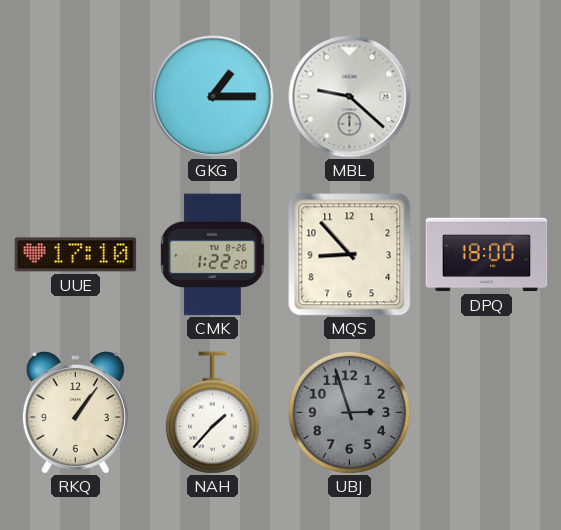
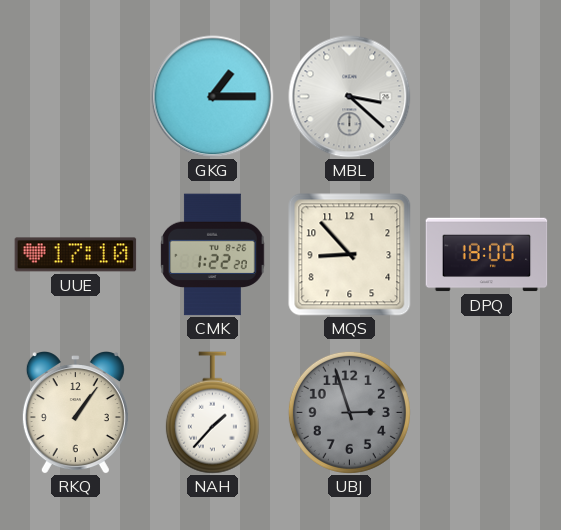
MBL: 9:22 -> 3:22 (350, 97)
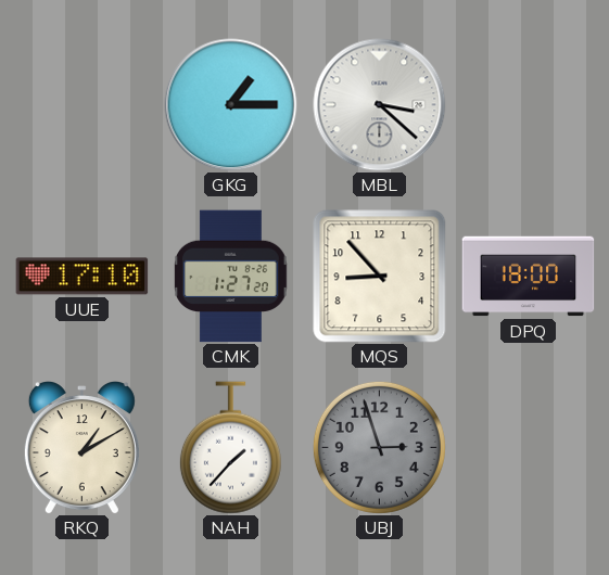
CMK: 1:22 -> 1:27 (231, 277)
RKQ: 1:06 -> 1:10 (81, 448)
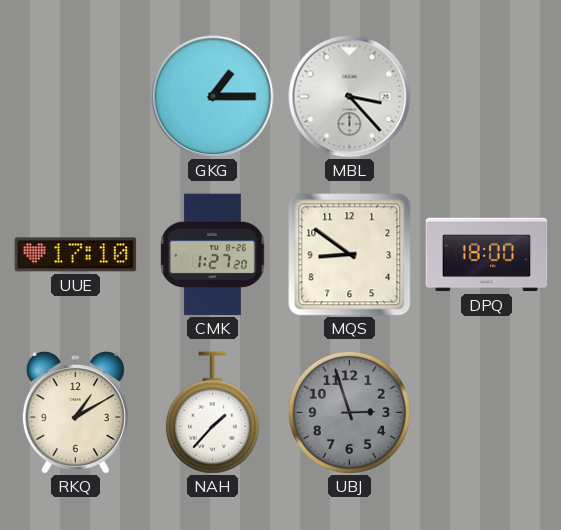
MBL: 3:22 -> 3:23 (350, 97)
MQS: 8:53 -> 8:51 (350, 255)
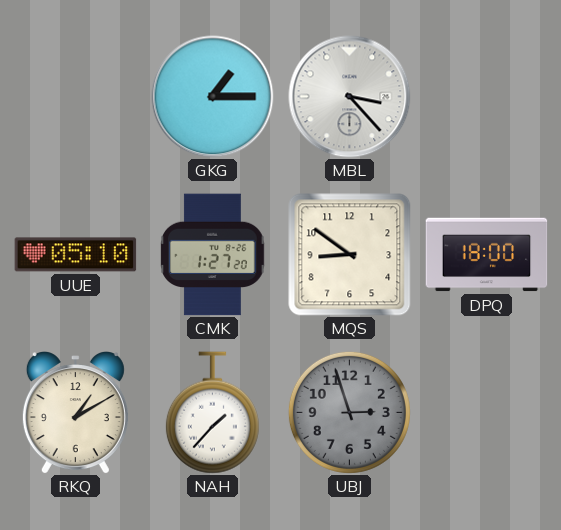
UUE: 17:10 -> 05:10 (76, 255)
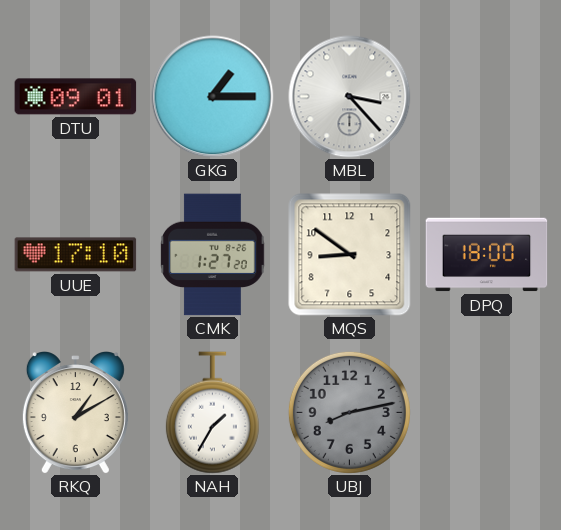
DTU: none -> 09:01 (76, 97)
UUE: 05:10 -> 17:10 (76, 255)
NAH: 1:37 -> 1:35 (212, 413)
UBJ: 2:57 -> 8:13 (349, 412)
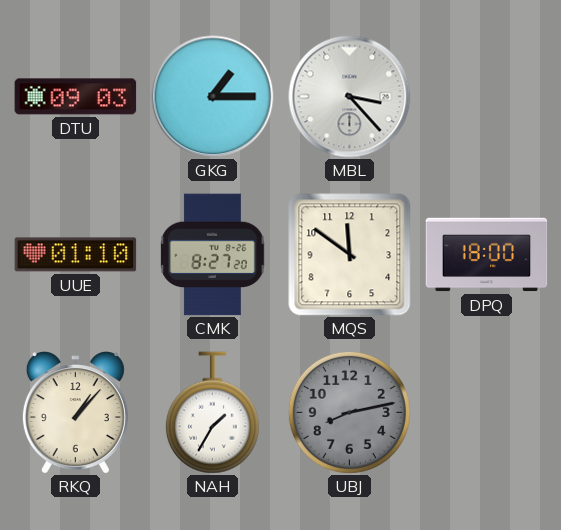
DTU: 09:01 -> 09:03 (76, 97)
UUE: 17:10 -> 01:10 (76, 255)
CMK: 1:27 -> 8:27 (213, 255)
MQS: 8:51 -> 11:51 (350, 255)
RKQ: 1:10 -> 1:07 (75, 413)
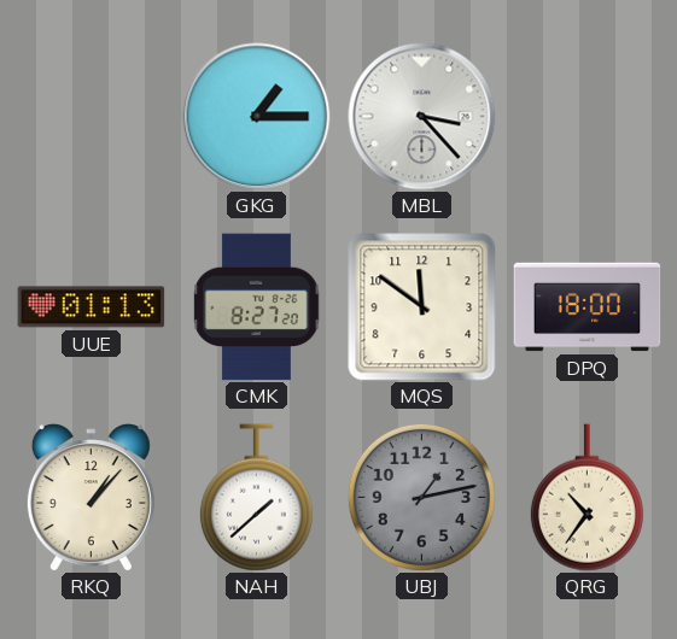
DTU: 09:03 -> none (76, 97)
UUE: 01:10 -> 01:13 (92, 307)
NAH: 1:35 -> 1:38 (256, 498)
UBJ: 8:13 -> 1:13 (421, 497)
QRG: none -> 10:36 (586, 498)
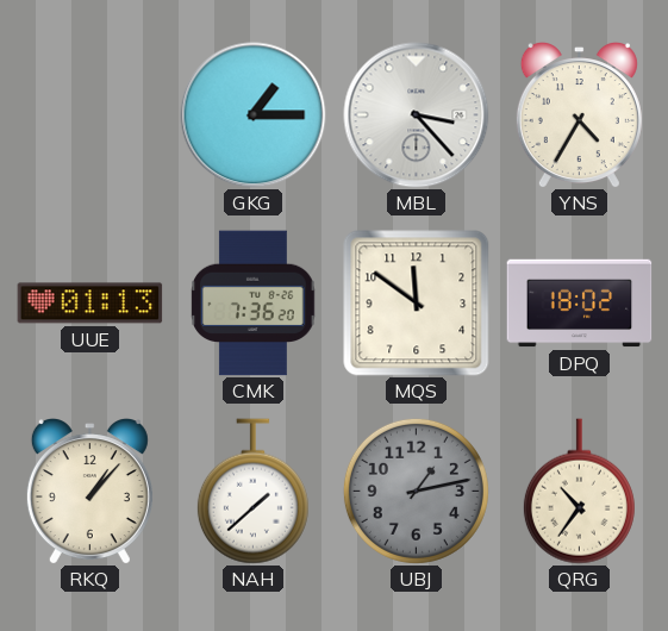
YNS: none -> 4:35 (579, 115)
CMK: 8:27 -> 7:36 (254, 304)
DPQ: 18:00 -> 18:02 (580, 304)
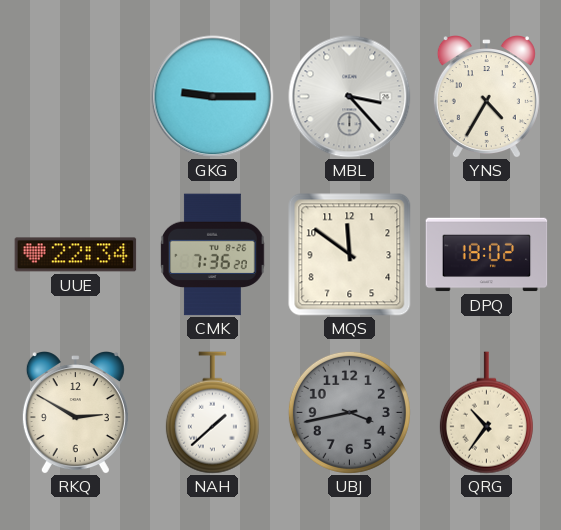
GKG: 1:15 -> 9:15 (213, 97)
UUE: 01:13 -> 22:34 (76, 255)
RKQ: 1:07 -> 2:50 (75, 413)
UBJ: 1:13 -> 3:43 (349, 412)
